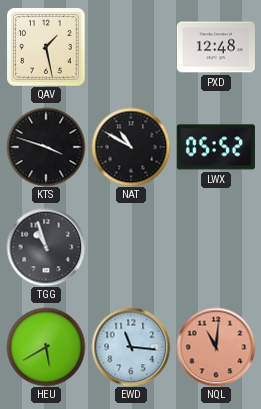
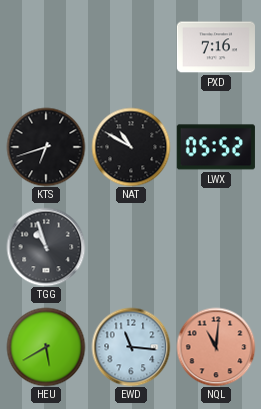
QAV: 1:28 -> none (46, 47)
PXD: 12:48 -> 7:16 (216, 47)
KTS: 3:48 -> 6:42 (46, 147)
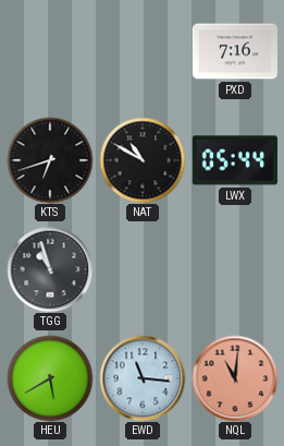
LWX: 05:52 -> 05:44 (235, 160)
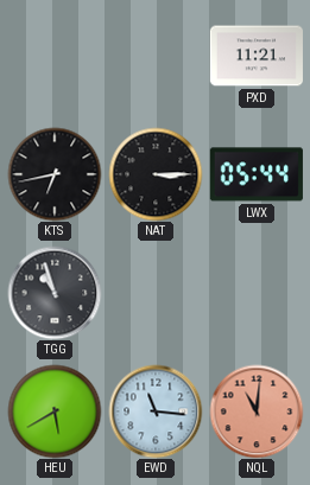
PXD: 7:16 -> 11:21 (257, 56)
KTS: 6:42 -> 6:43 (55, 174)
NAT: 10:50 -> 3:15 (156, 174)
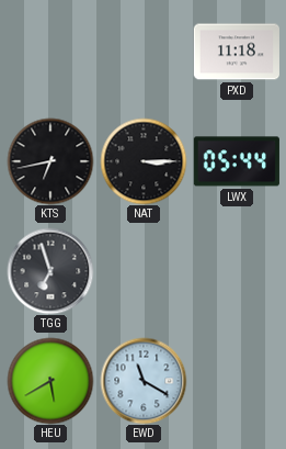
PXD: 11:21 -> 11:18 (237, 52)
TGG: 10:57 -> 6:57 (50, 271)
EWD: 11:16 -> 11:20 (144, 381)
NQL: 11:01 -> none (257, 411)
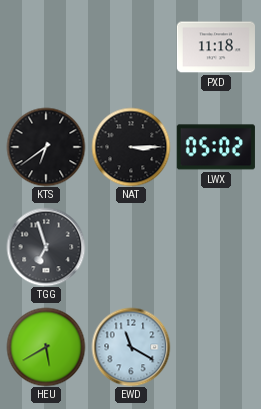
KTS: 6:43 -> 6:39 (46, 147)
LWX: 05:44 -> 05:02 (216, 147)
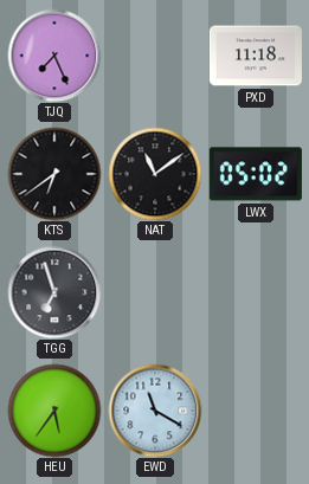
TJQ: none -> 7:26 (54, 56)
NAT: 3:15 -> 11:09 (155, 174)
HEU: 5:40 -> 5:36 (54, 411)
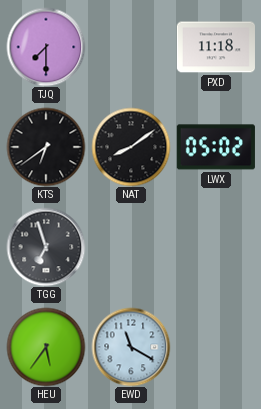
TJQ: 7:26 -> 7:30 (46, 47)
NAT: 11:09 -> 8:09 (131, 147)
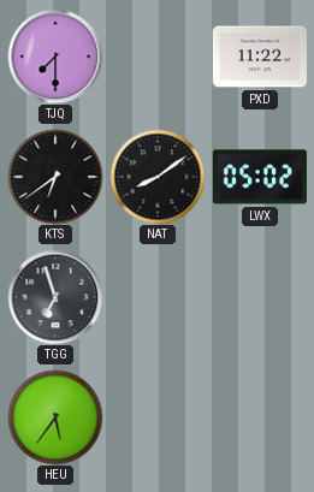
PXD: 11:18 -> 11:22 (260, 57)
EWD: 11:20 -> none (131, 347)
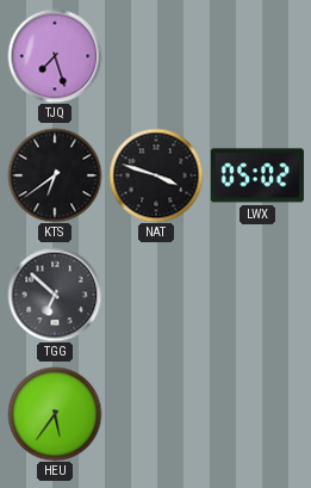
TJQ: 7:30 -> 7:27 (55, 56)
PXD: 11:22 -> none (260, 57)
NAT: 8:09 -> 3:48 (156, 175)
TGG: 6:57 -> 6:52 (55, 295)
